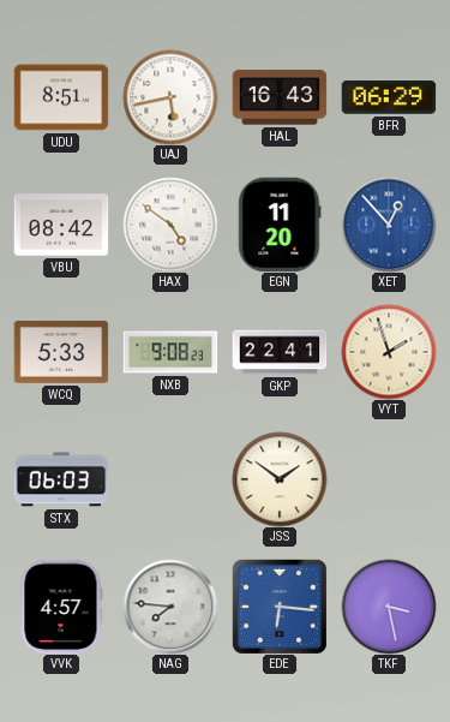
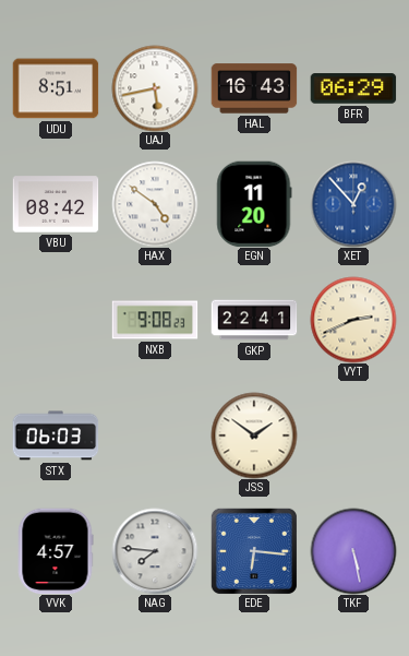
WCQ: 5:33 -> none (61, 352)
VYT: 1:57 -> 2:41 (353, 320)
TKF: 3:28 -> 5:28 (353, 551)
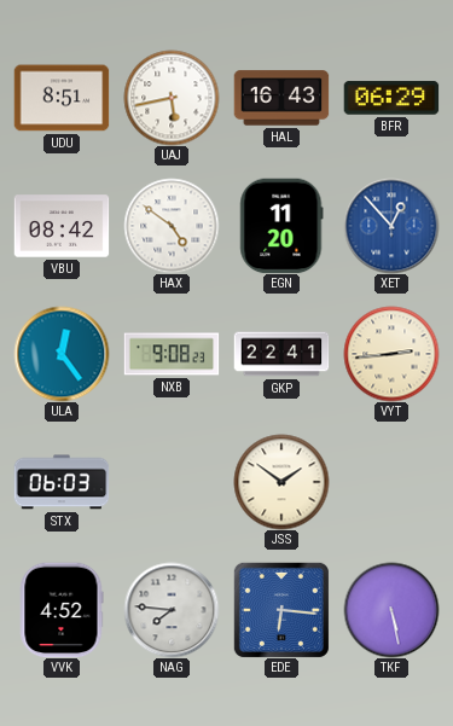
ULA: none -> 12:24 (62, 354)
VYT: 2:41 -> 2:44 (391, 354)
VVK: 4:57 -> 4:52 (62, 610)
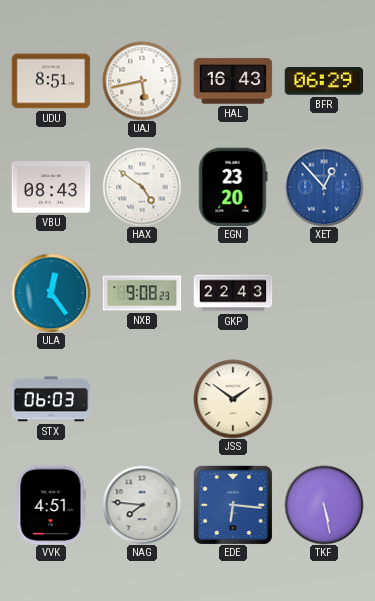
VBU: 08:42 -> 08:43 (51, 187)
EGN: 11:20 -> 23:20 (233, 187)
GKP: 22:41 -> 22:43 (233, 293)
VYT: 2:44 -> none (391, 354)
VVK: 4:52 -> 4:51 (51, 505)
